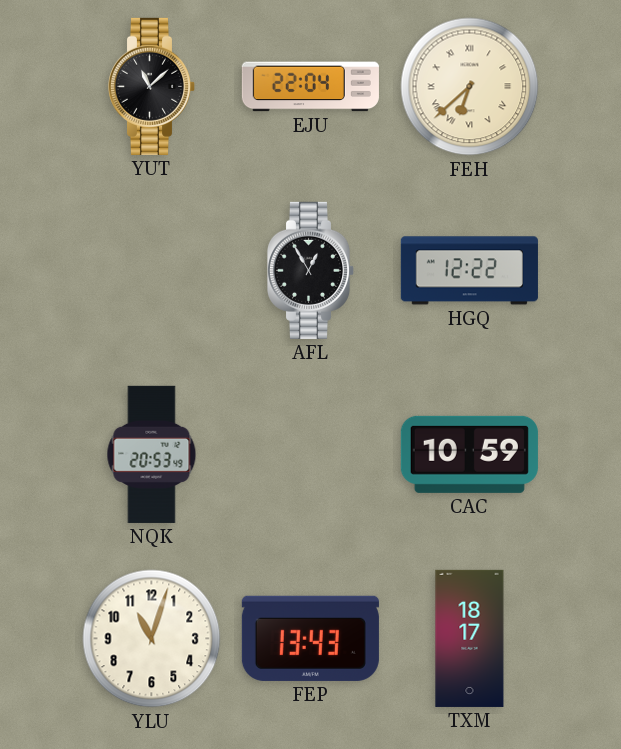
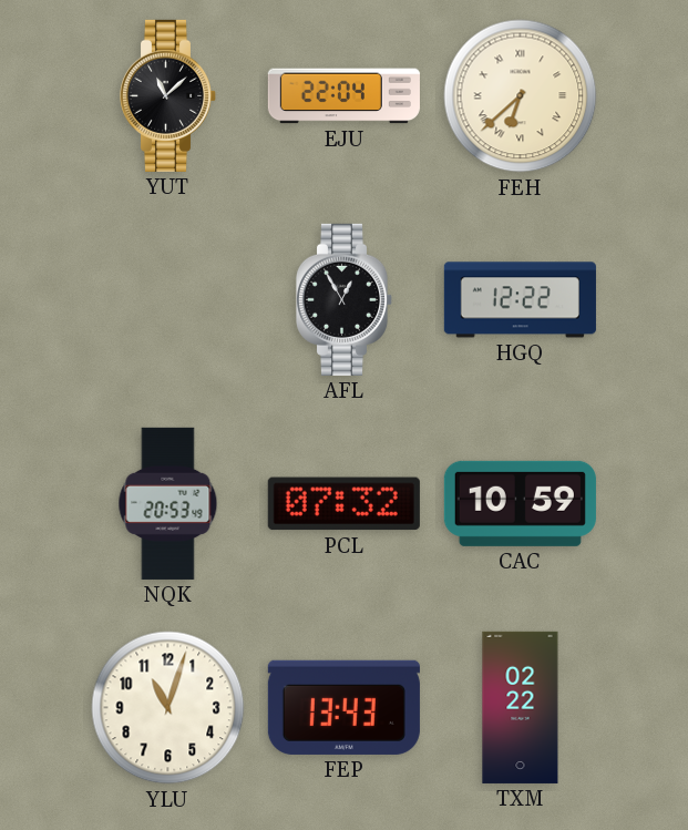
PCL: none -> 07:32 (343, 504)
TXM: 18:17 -> 02:22 (521, 707)
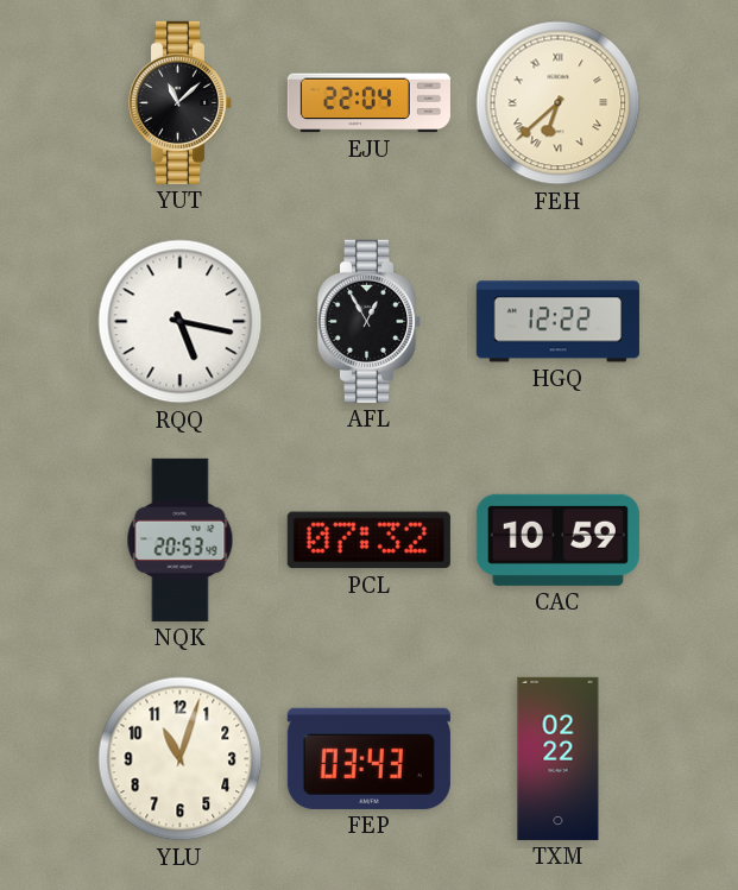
RQQ: none -> 5:17 (181, 322)
FEP: 13:43 -> 03:43 (368, 758)
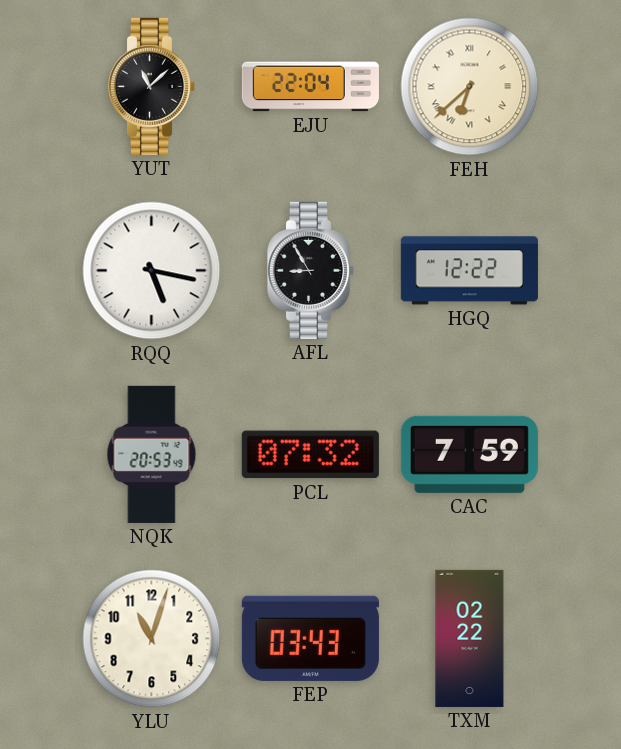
AFL: 12:55 -> 8:55 (311, 270)
CAC: 10:59 -> 7:59 (469, 454)
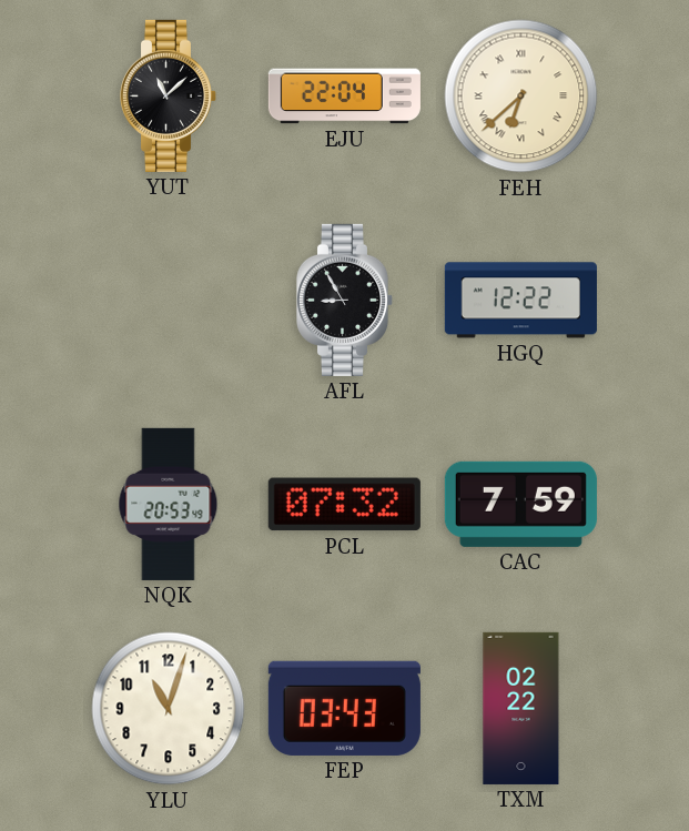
RQQ: 5:17 -> none (152, 271)
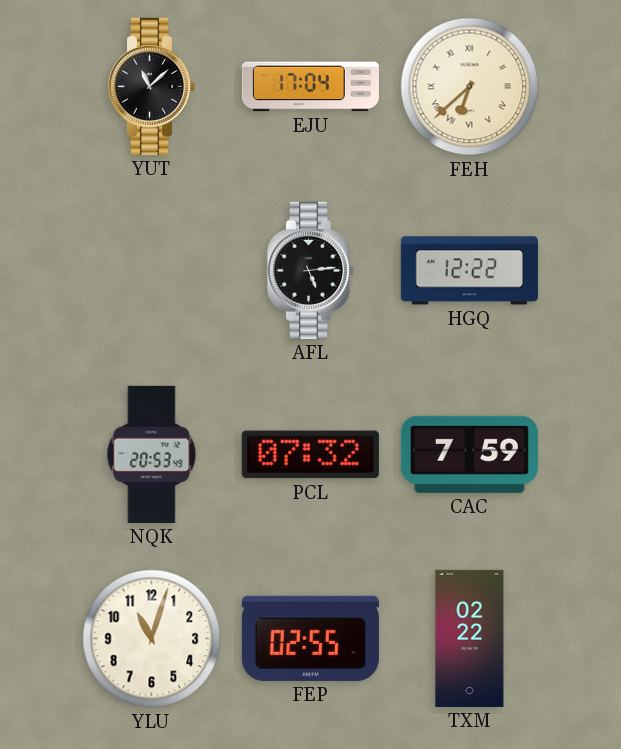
EJU: 22:04 -> 17:04 (310, 87)
AFL: 8:55 -> 5:14 (311, 270)
FEP: 03:43 -> 02:55 (310, 638)
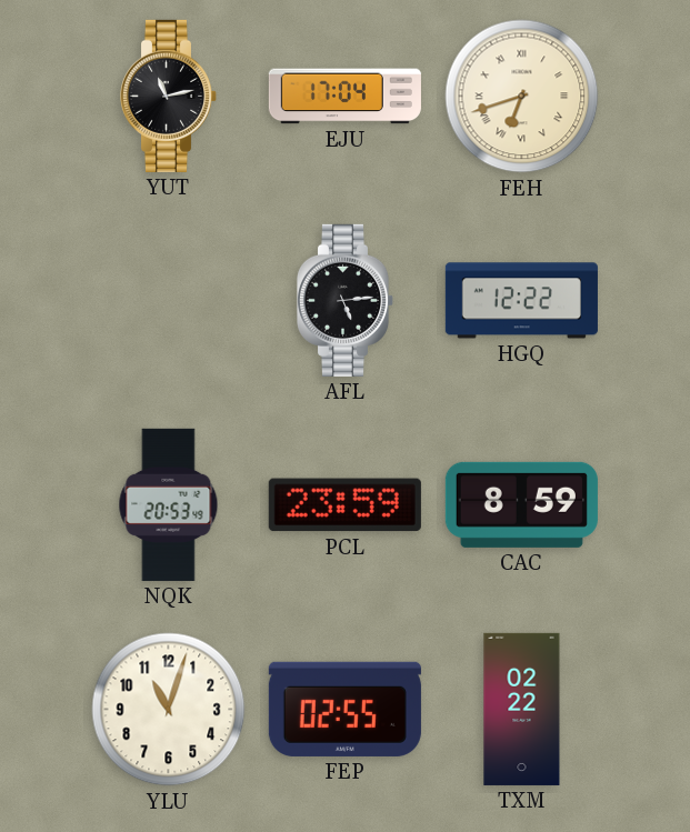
YUT: 11:08 -> 11:13 (169, 96)
FEH: 6:38 -> 6:42 (522, 97)
PCL: 07:32 -> 23:59 (344, 505)
CAC: 7:59 -> 8:59 (521, 504)
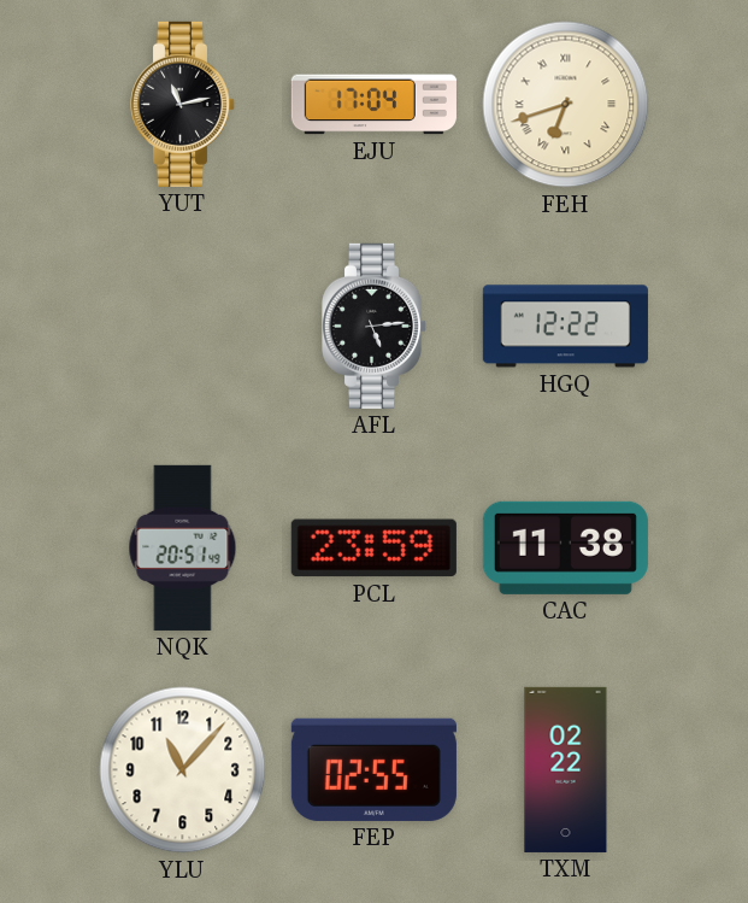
NQK: 20:53 -> 20:51 (183, 547)
CAC: 8:59 -> 11:38 (565, 547)
YLU: 11:03 -> 11:07 (183, 770)
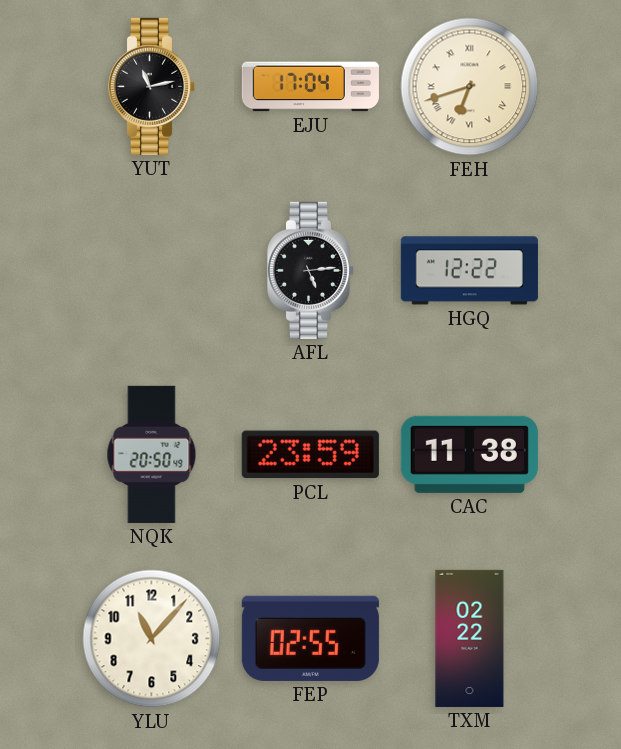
NQK: 20:51 -> 20:50 (152, 454)
